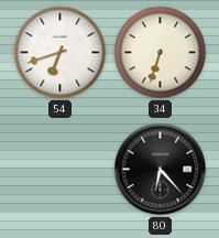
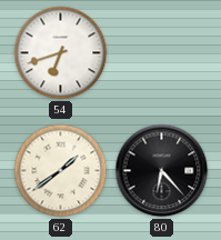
34: 6:33 -> none (161, 53)
62: none -> 1:39 (61, 171)
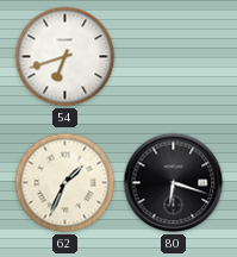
62: 1:39 -> 1:34 (66, 183)
80: 6:23 -> 6:18 (174, 183)
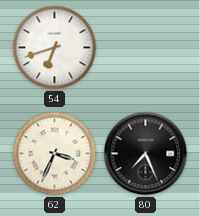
62: 1:34 -> 3:34 (55, 154)
80: 6:18 -> 7:26 (146, 154)
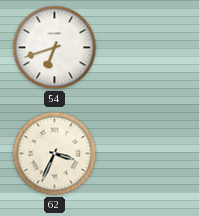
80: 7:26 -> none (146, 154)
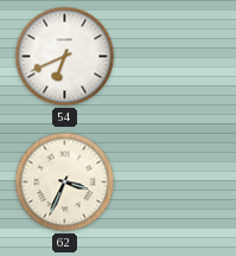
54: 6:42 -> 6:41 (65, 57)
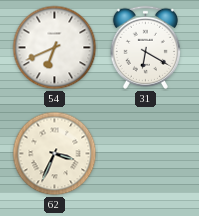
31: none -> 6:20 (145, 47)
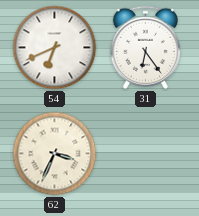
31: 6:20 -> 6:24 (145, 47)
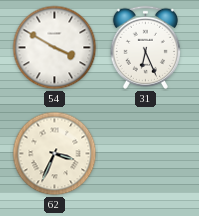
54: 6:41 -> 3:50 (55, 48)
31: 6:24 -> 6:26 (145, 47)
